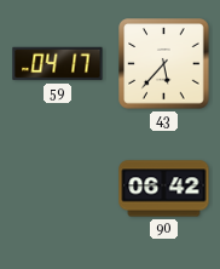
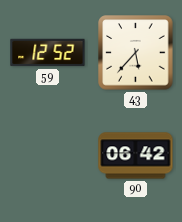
59: 04:17 -> 12:52 (48, 53)
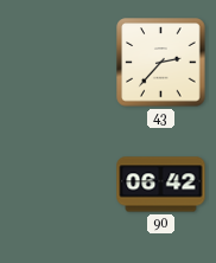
59: 12:52 -> none (48, 53)
43: 5:37 -> 2:37 (161, 63)
